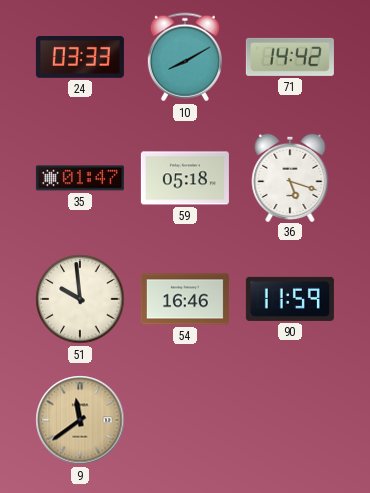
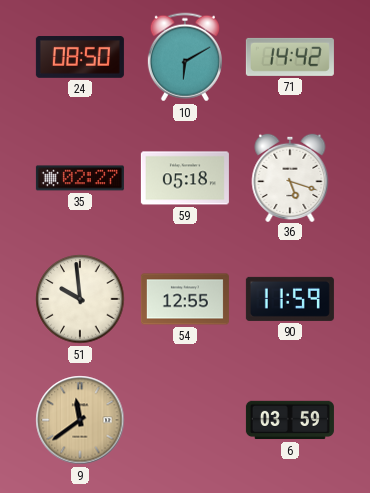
24: 03:33 -> 08:50 (80, 58)
10: 8:10 -> 6:10 (185, 57)
35: 01:47 -> 02:27 (80, 178)
54: 16:46 -> 12:55 (185, 299)
6: none -> 03:59 (290, 420)
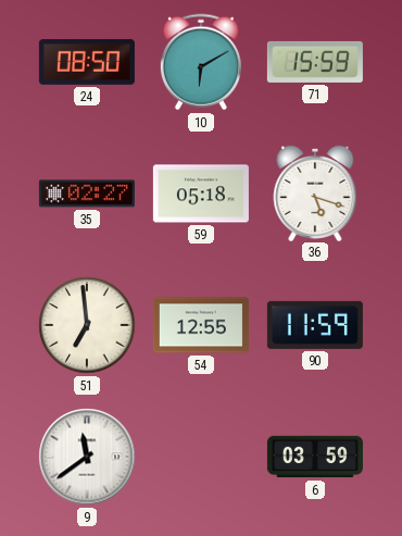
71: 14:42 -> 15:59 (315, 62)
51: 9:59 -> 6:59 (87, 325)
9 dial: champagne -> white (87, 457)
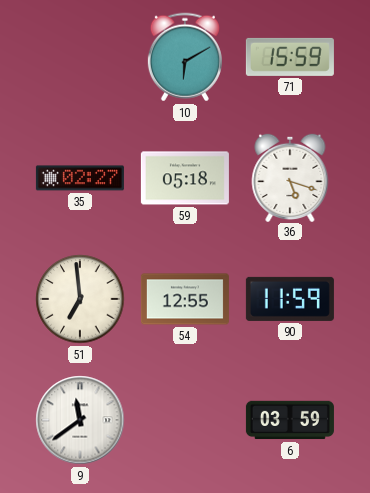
24: 08:50 -> none (87, 63)
